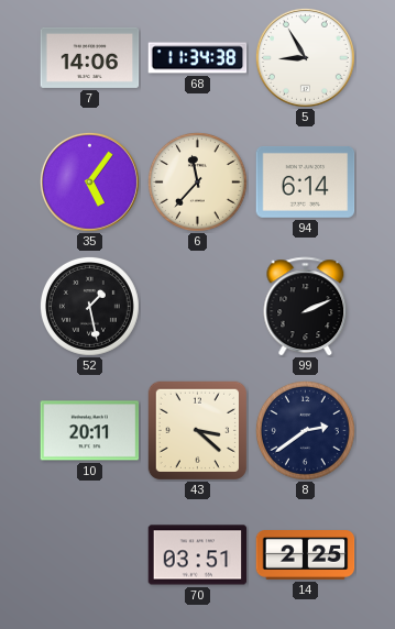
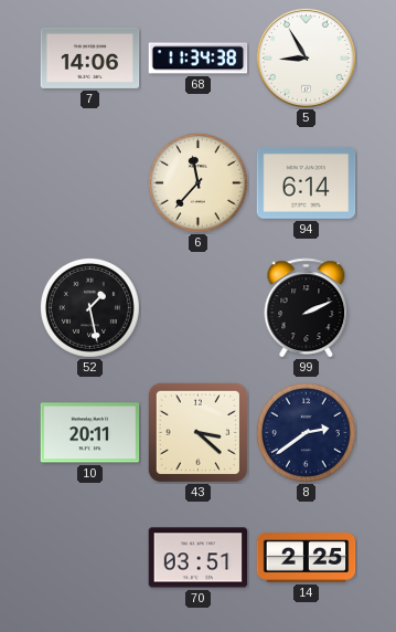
35: 5:06 -> none (89, 181)
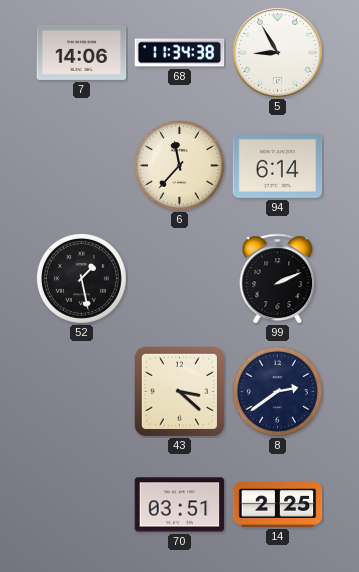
10: 20:11 -> none (90, 433)
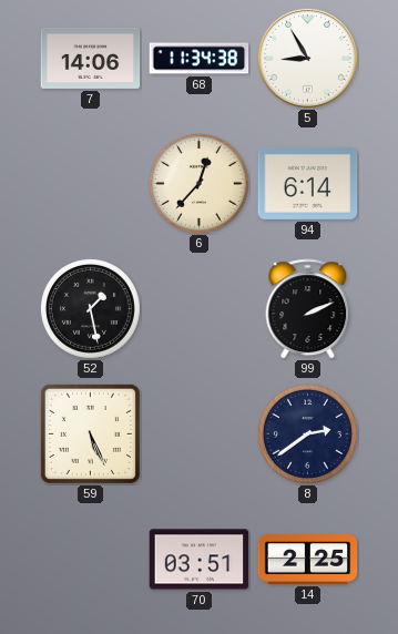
6: 11:37 -> 12:37 (198, 183)
59: none -> 5:26 (90, 433)
43: 3:22 -> none (179, 391)
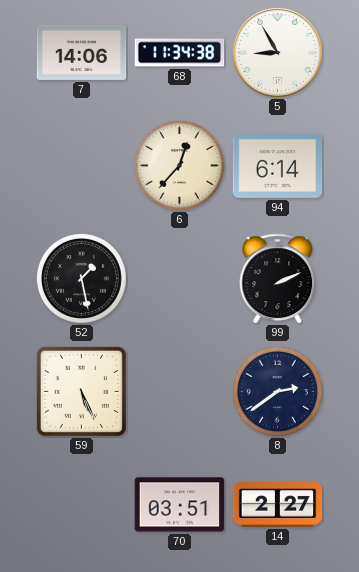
14: 2:25 -> 2:27 (278, 505)
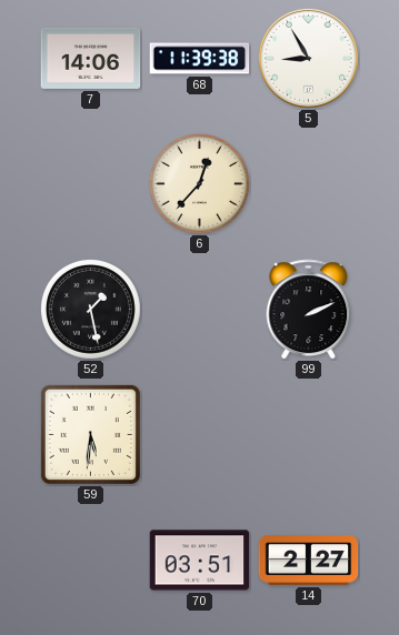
68: 11:34 -> 11:39 (200, 59)
94: 6:14 -> none (278, 165)
59: 5:26 -> 5:31 (90, 434)
8: 2:39 -> none (277, 391)
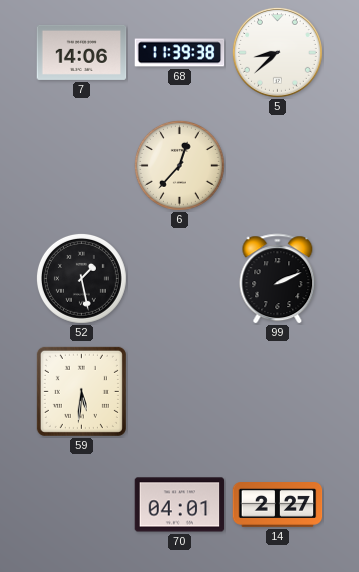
5: 8:55 -> 8:38 (277, 52)
70: 03:51 -> 04:01 (180, 505)
